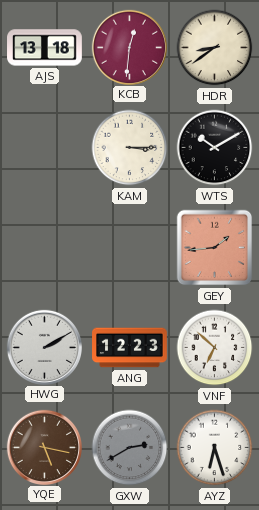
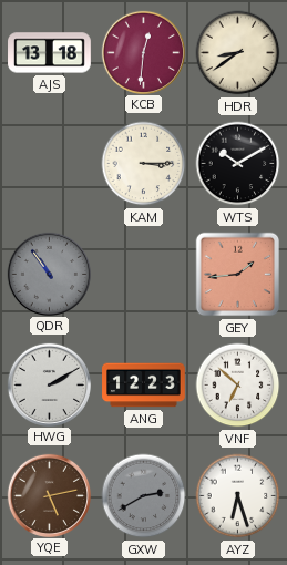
QDR: none -> 10:54 (49, 274)
YQE: 5:17 -> 5:13 (49, 495)
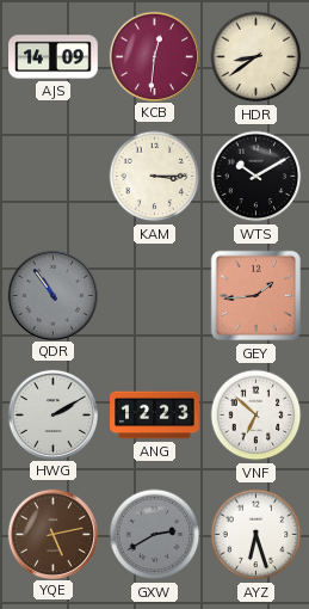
AJS: 13:18 -> 14:09 (54, 57)
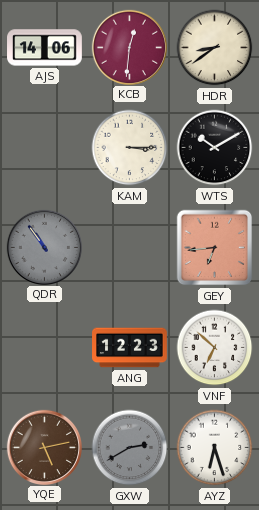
AJS: 14:09 -> 14:06 (45, 48)
GEY: 1:44 -> 6:44 (215, 248)
HWG: 2:10 -> none (52, 414)
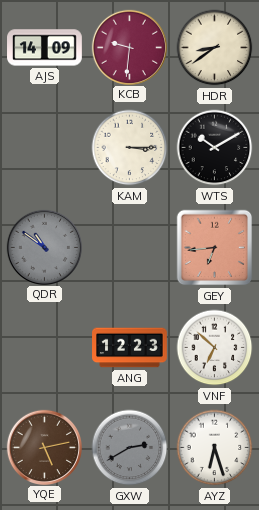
AJS: 14:06 -> 14:09 (45, 48)
KCB: 12:31 -> 9:31 (129, 47)
QDR: 10:54 -> 10:51 (44, 247)
